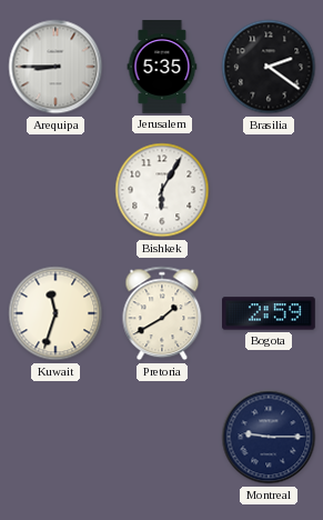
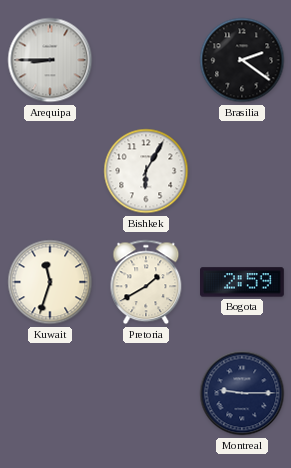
Jerusalem: 5:35 -> none (162, 68)
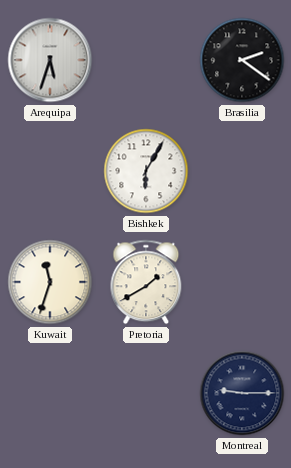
Arequipa: 8:45 -> 5:33 (50, 60)
Bogota: 2:59 -> none (243, 282)
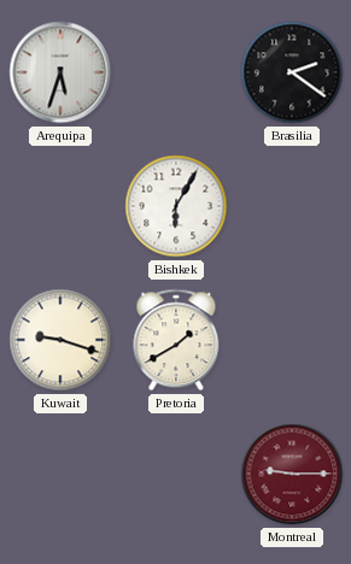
Kuwait: 11:33 -> 9:18 (60, 340)
Montreal dial: navy -> burgundy (292, 474)
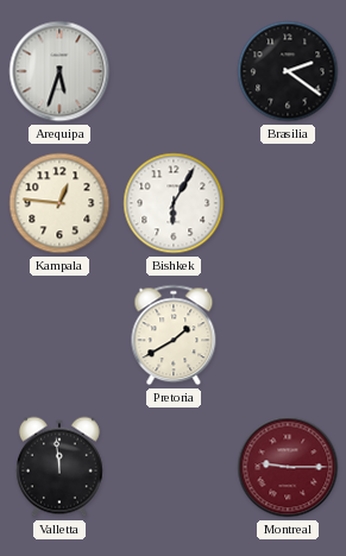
Kampala: none -> 12:46 (59, 203)
Kuwait: 9:18 -> none (60, 340)
Valletta: none -> 11:59 (59, 467)
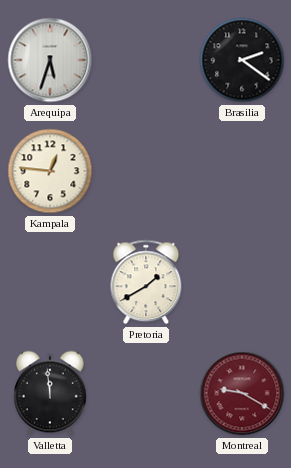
Bishkek: 6:05 -> none (174, 203)
Montreal: 9:15 -> 9:20 (242, 393)
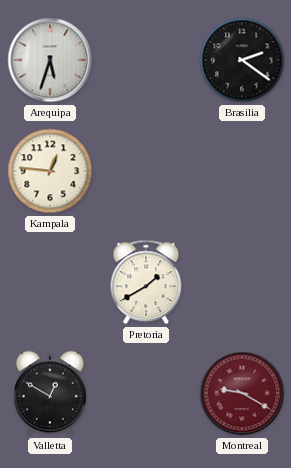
Valletta: 11:59 -> 12:50 (50, 393)
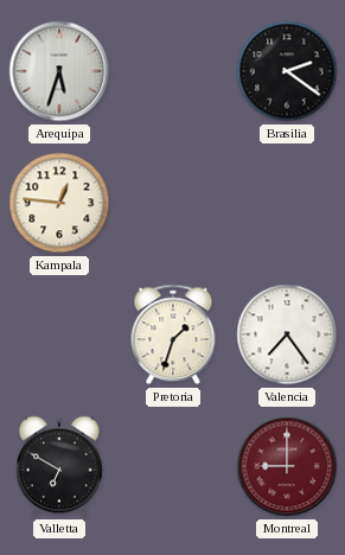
Pretoria: 1:40 -> 1:33 (173, 334)
Valencia: none -> 7:24 (287, 334)
Valletta: 12:50 -> 6:50 (59, 466)
Montreal: 9:20 -> 9:00 (287, 466)
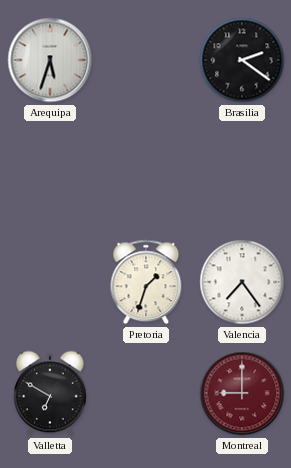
Kampala: 12:46 -> none (59, 203)
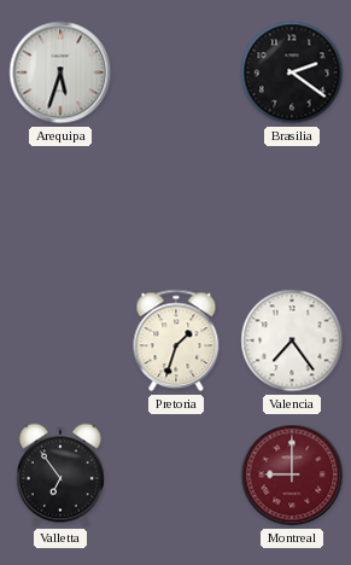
Valletta: 6:50 -> 6:54 (60, 474)
